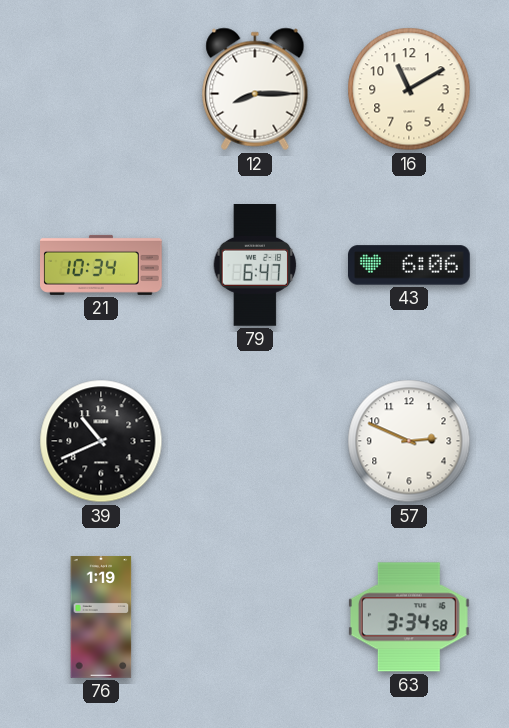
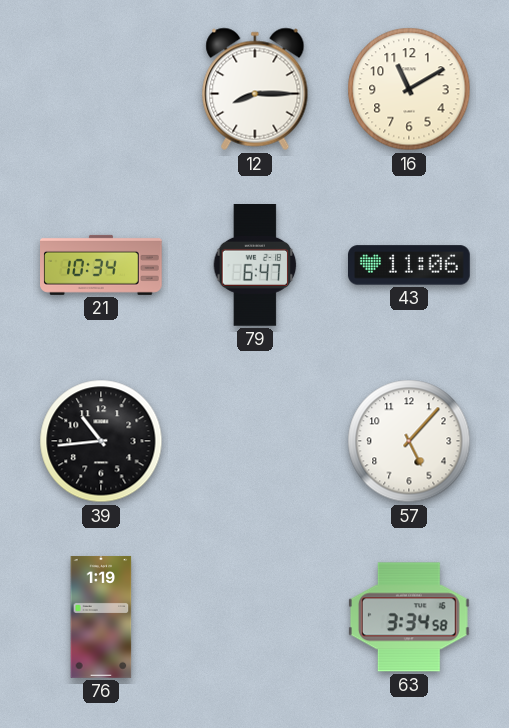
43: 6:06 -> 11:06 (410, 265)
39: 10:41 -> 10:44 (101, 441)
57: 2:49 -> 5:07 (409, 441)
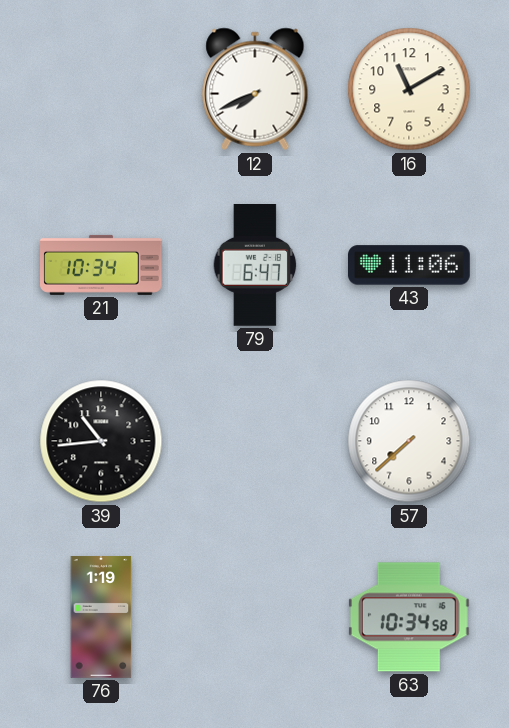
12: 8:15 -> 7:41 (255, 89)
57: 5:07 -> 7:38 (409, 441)
63: 3:34 -> 10:34 (409, 617)
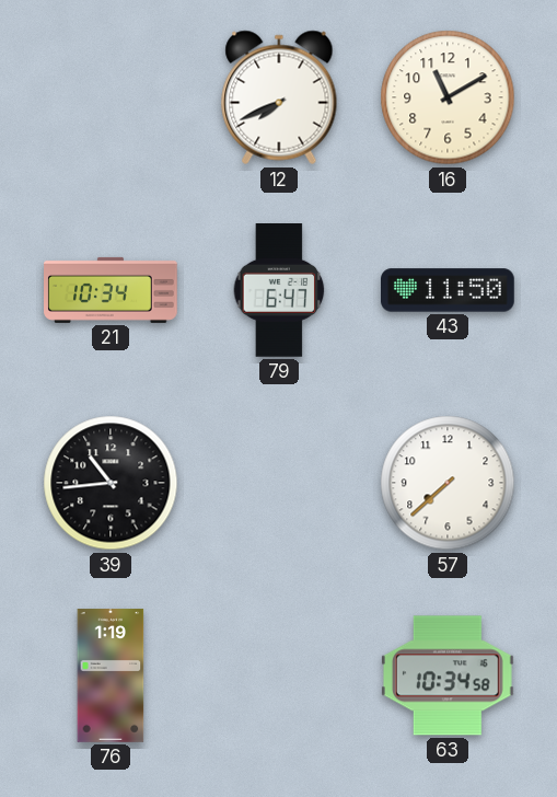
43: 11:06 -> 11:50 (449, 290)
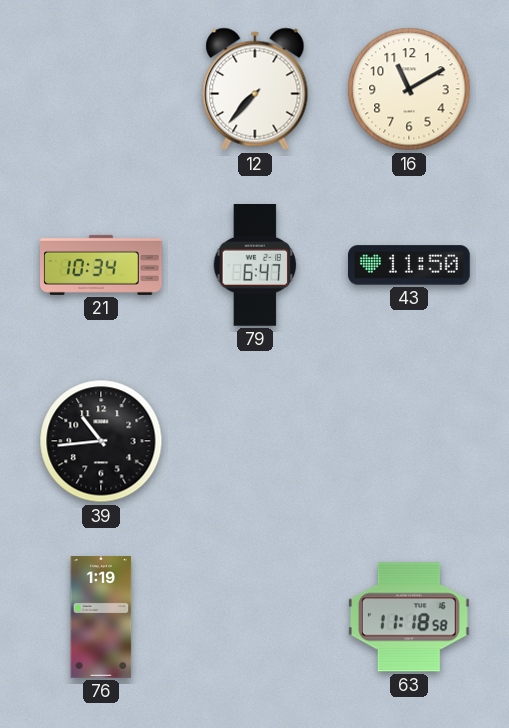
12: 7:41 -> 7:37 (255, 89)
57: 7:38 -> none (448, 483)
63: 10:34 -> 11:18 (409, 617)
